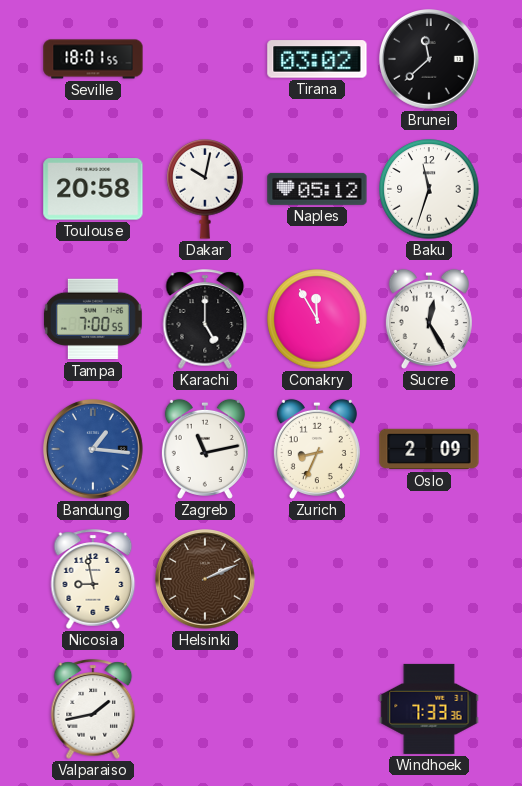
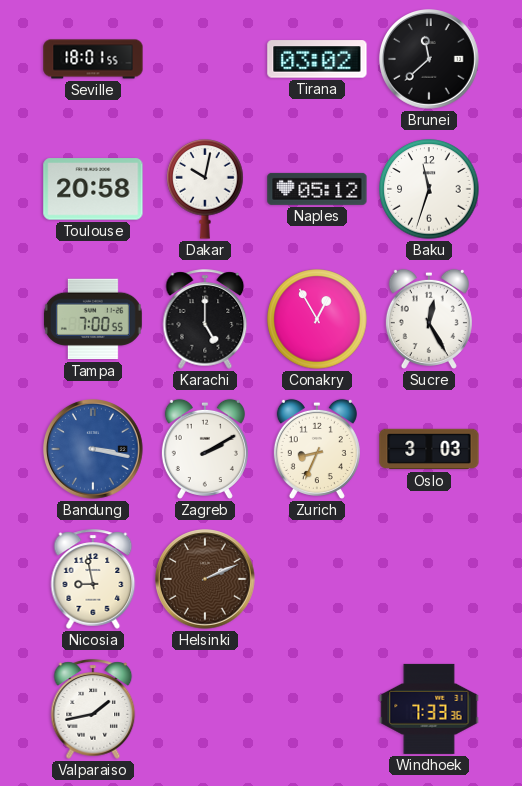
Conakry: 11:55 -> 12:55 (317, 319)
Bandung: 1:16 -> 3:17 (94, 450)
Zagreb: 11:13 -> 2:10 (205, 449)
Oslo: 2:09 -> 3:03 (429, 449)
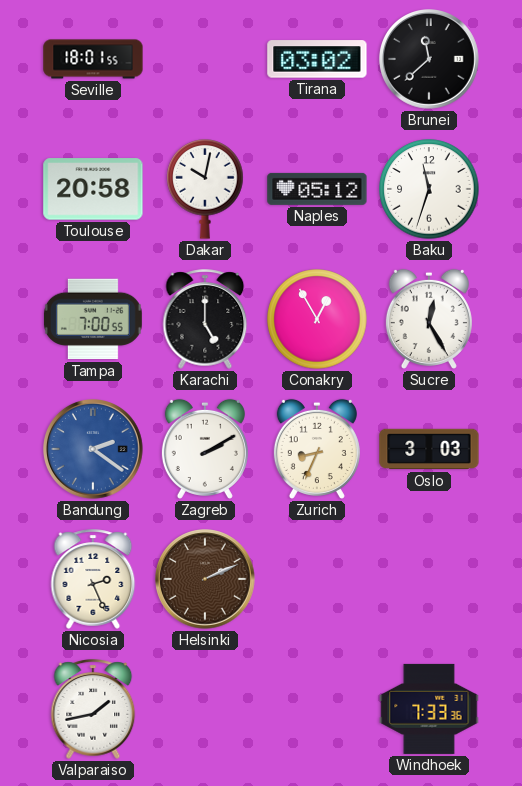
Bandung: 3:17 -> 2:21 (94, 450)
Nicosia: 8:58 -> 2:26 (93, 579)
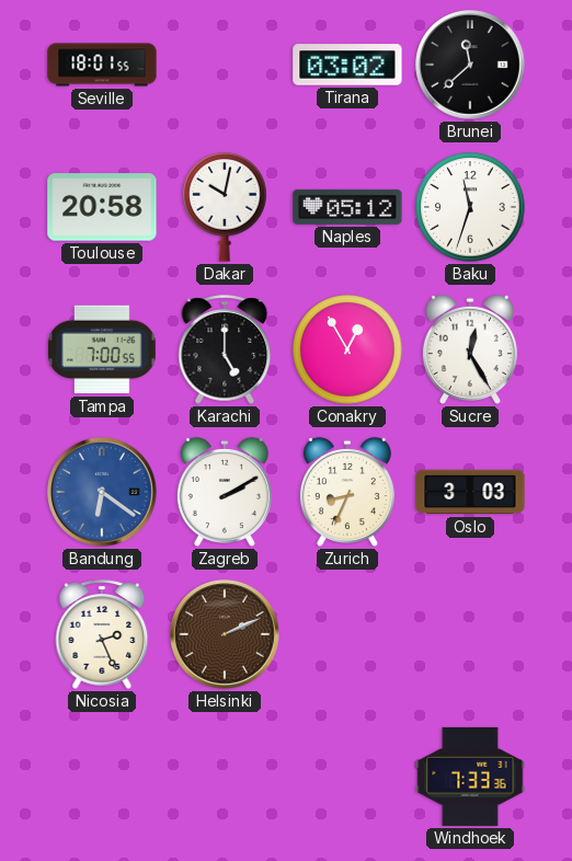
Bandung: 2:21 -> 6:21 (103, 493)
Valparaiso: 1:43 -> none (93, 709)
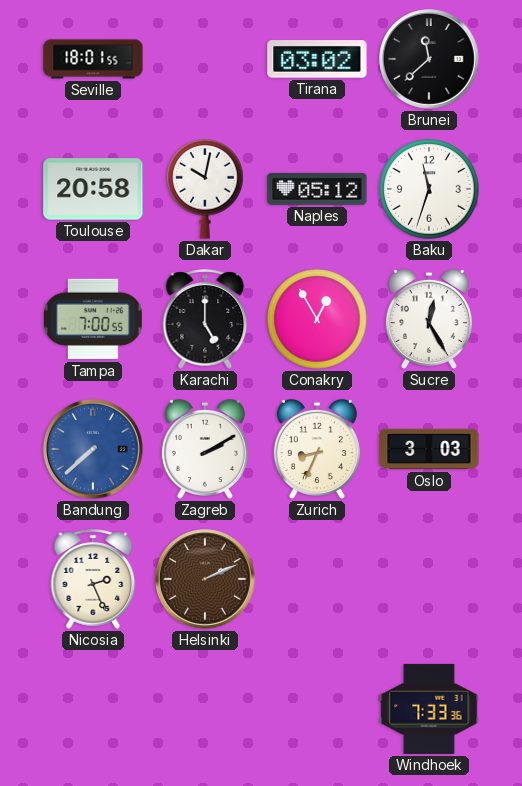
Bandung: 6:21 -> 7:38 (94, 450)
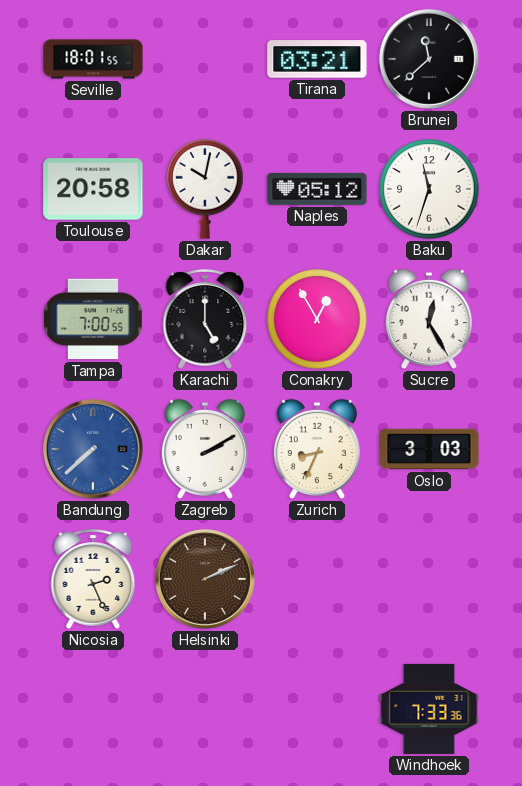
Tirana: 03:02 -> 03:21 (317, 59)
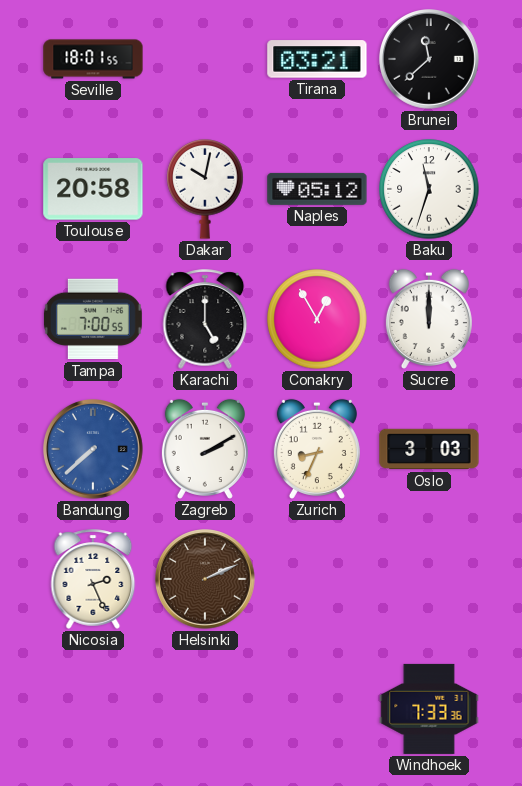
Sucre: 12:25 -> 12:00 (429, 319)
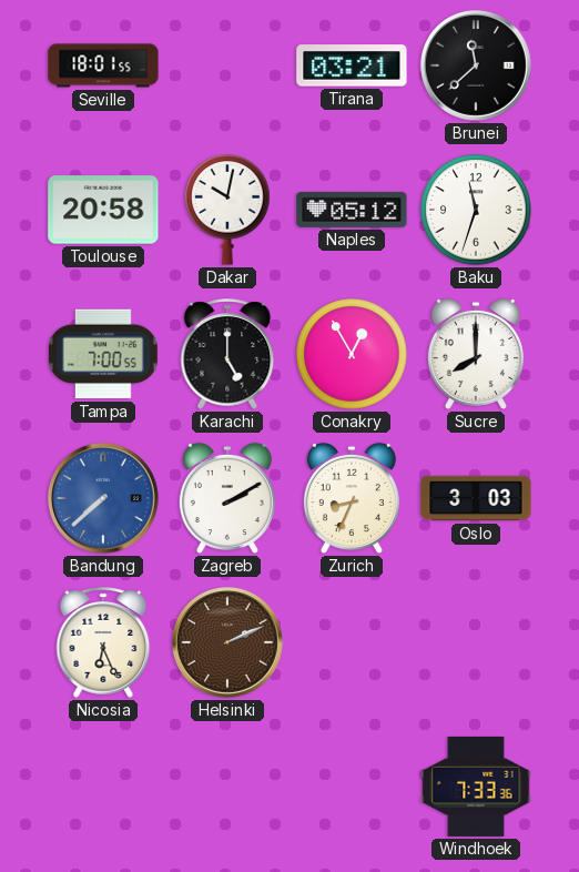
Sucre: 12:00 -> 8:00 (476, 354)
Nicosia: 2:26 -> 6:26 (103, 642)
